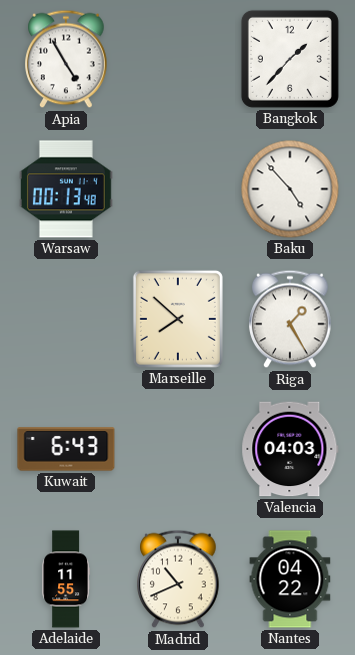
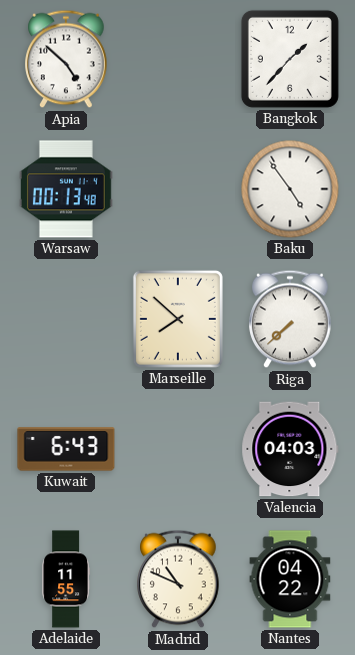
Apia: 4:55 -> 4:52 (66, 59)
Baku: 4:53 -> 4:54 (290, 189)
Riga: 1:25 -> 7:38 (290, 319)
Madrid: 10:41 -> 10:49 (178, 579)
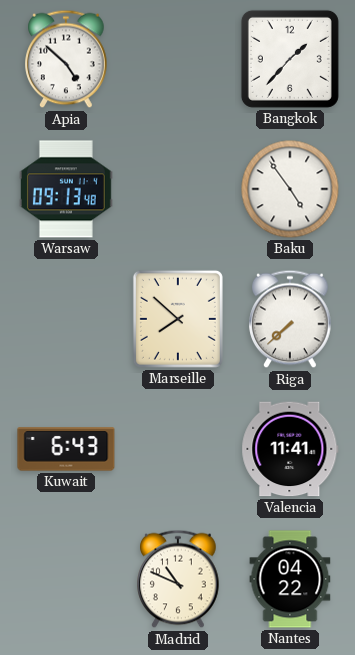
Warsaw: 00:13 -> 09:13 (66, 189)
Valencia: 04:03 -> 11:41 (290, 449)
Adelaide: 11:55 -> none (66, 579)
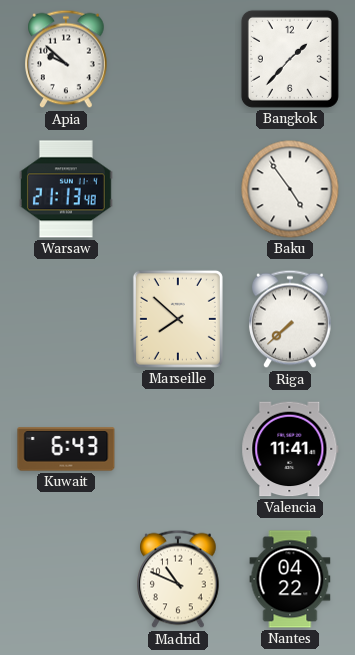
Apia: 4:52 -> 9:52 (66, 59)
Warsaw: 09:13 -> 21:13 (66, 189)
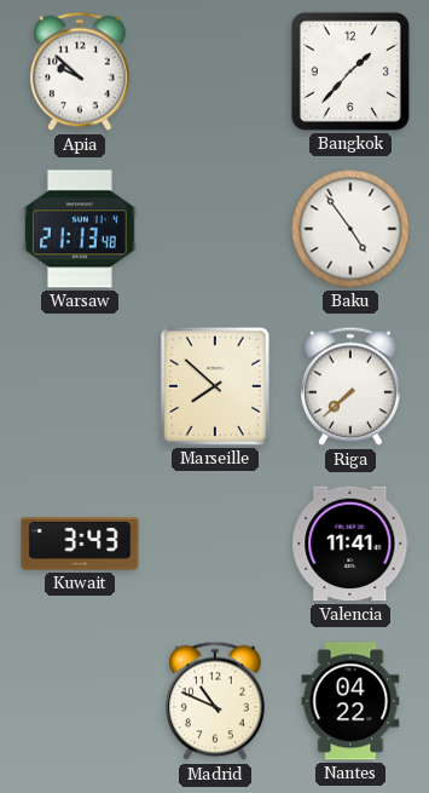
Kuwait: 6:43 -> 3:43 (80, 544)
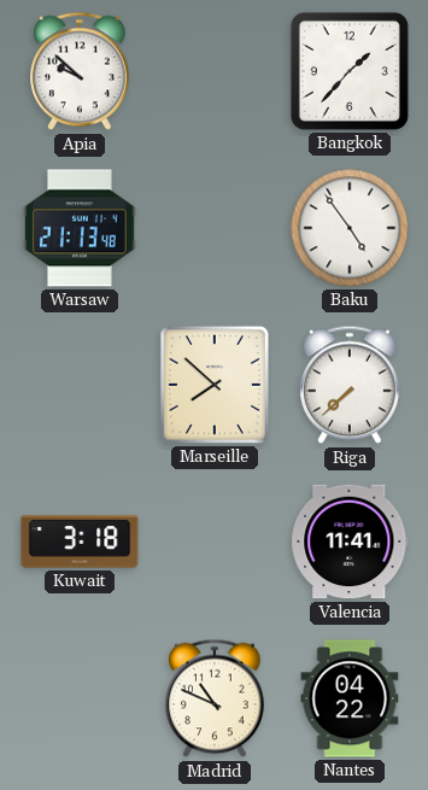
Kuwait: 3:43 -> 3:18 (80, 542)
